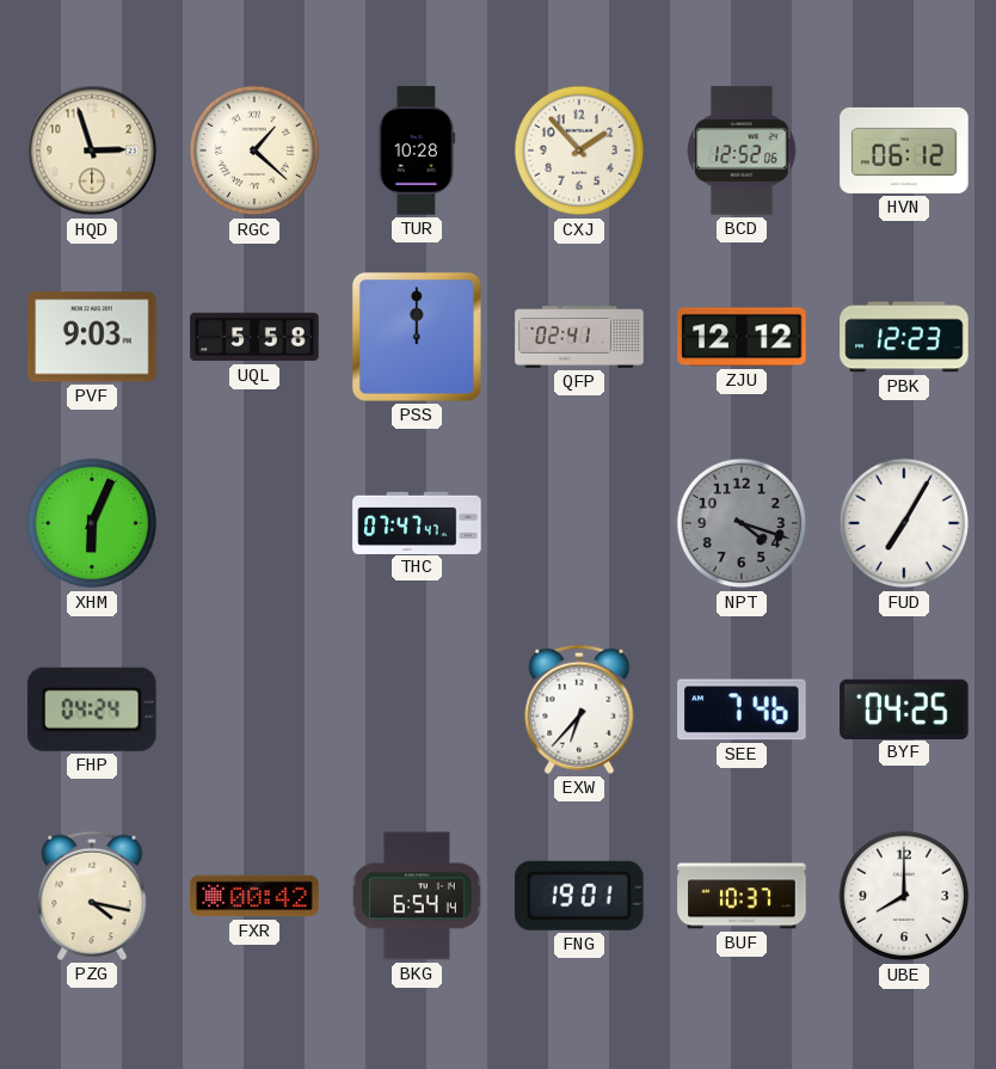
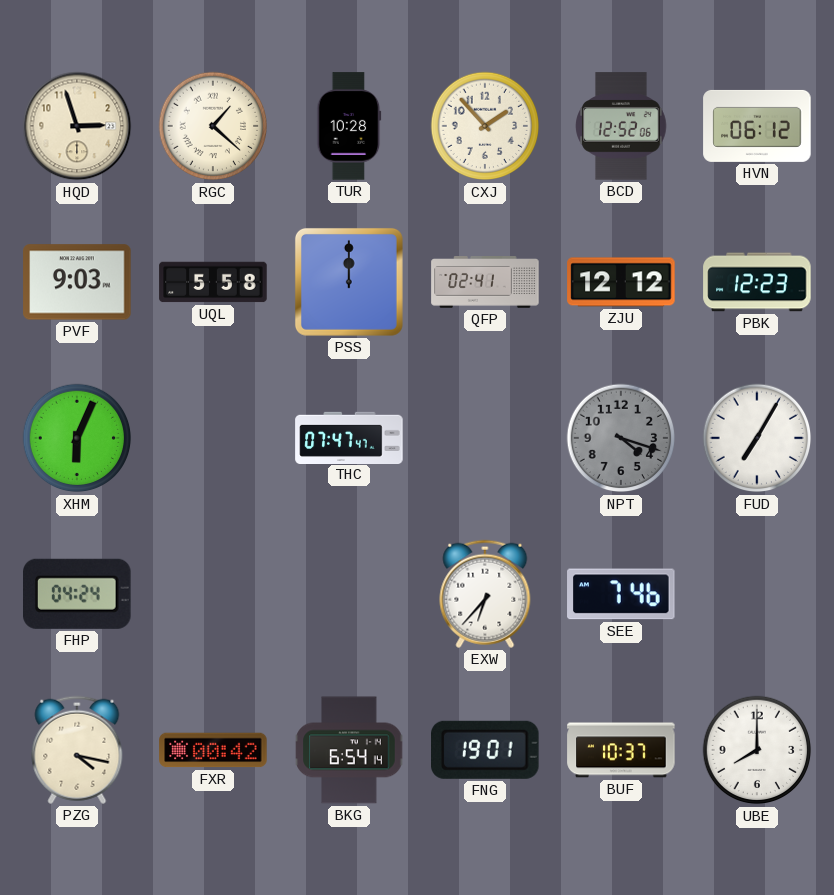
BYF: 04:25 -> none (904, 708)
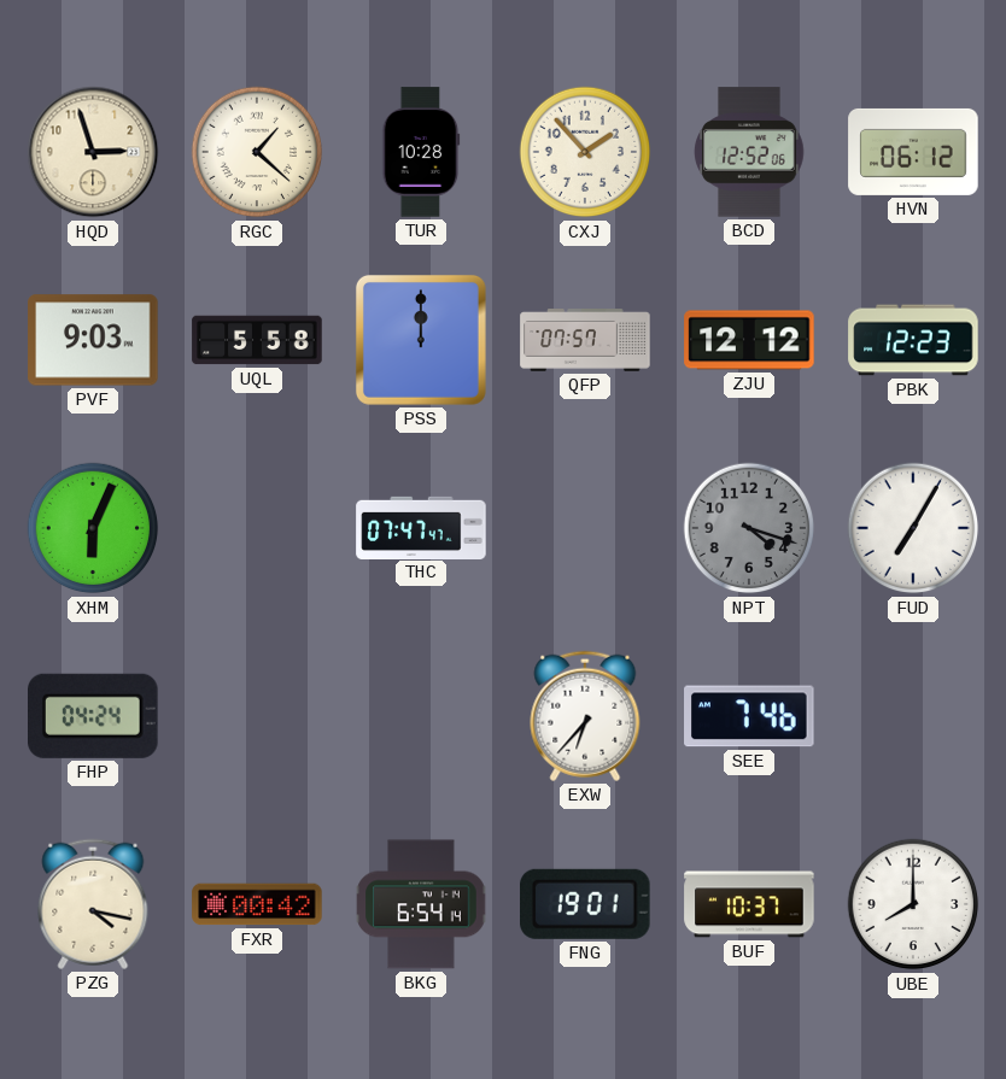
QFP: 02:41 -> 07:57 (585, 340)
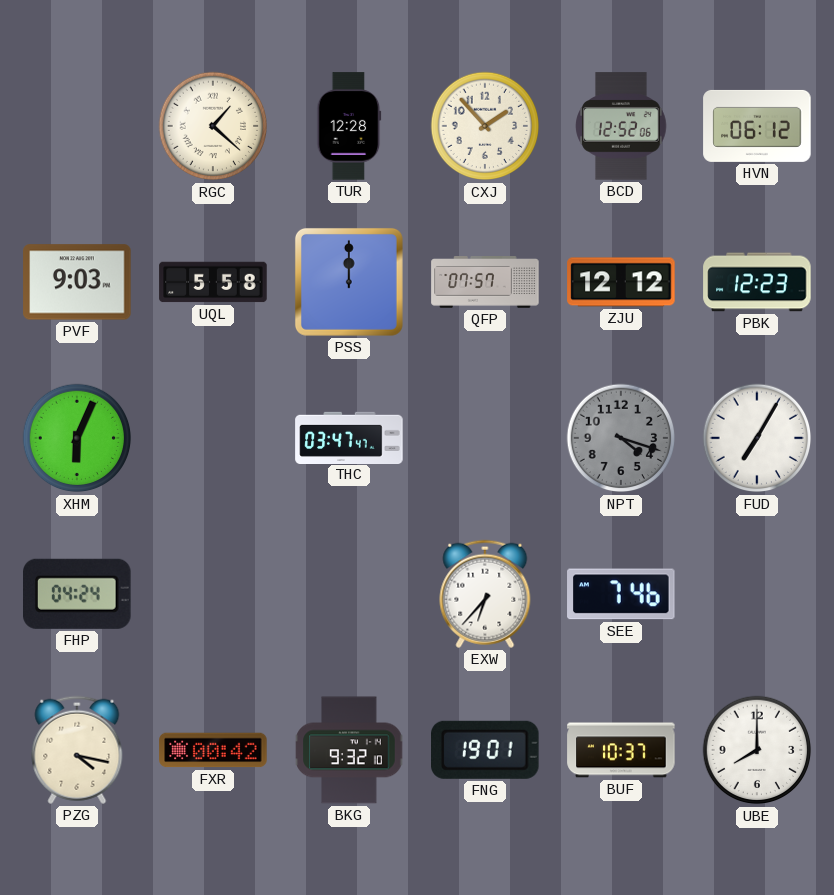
HQD: 2:57 -> none (93, 152)
TUR: 10:28 -> 12:28 (349, 126)
THC: 07:47 -> 03:47 (349, 437)
BKG: 6:54 -> 9:32 (349, 750)
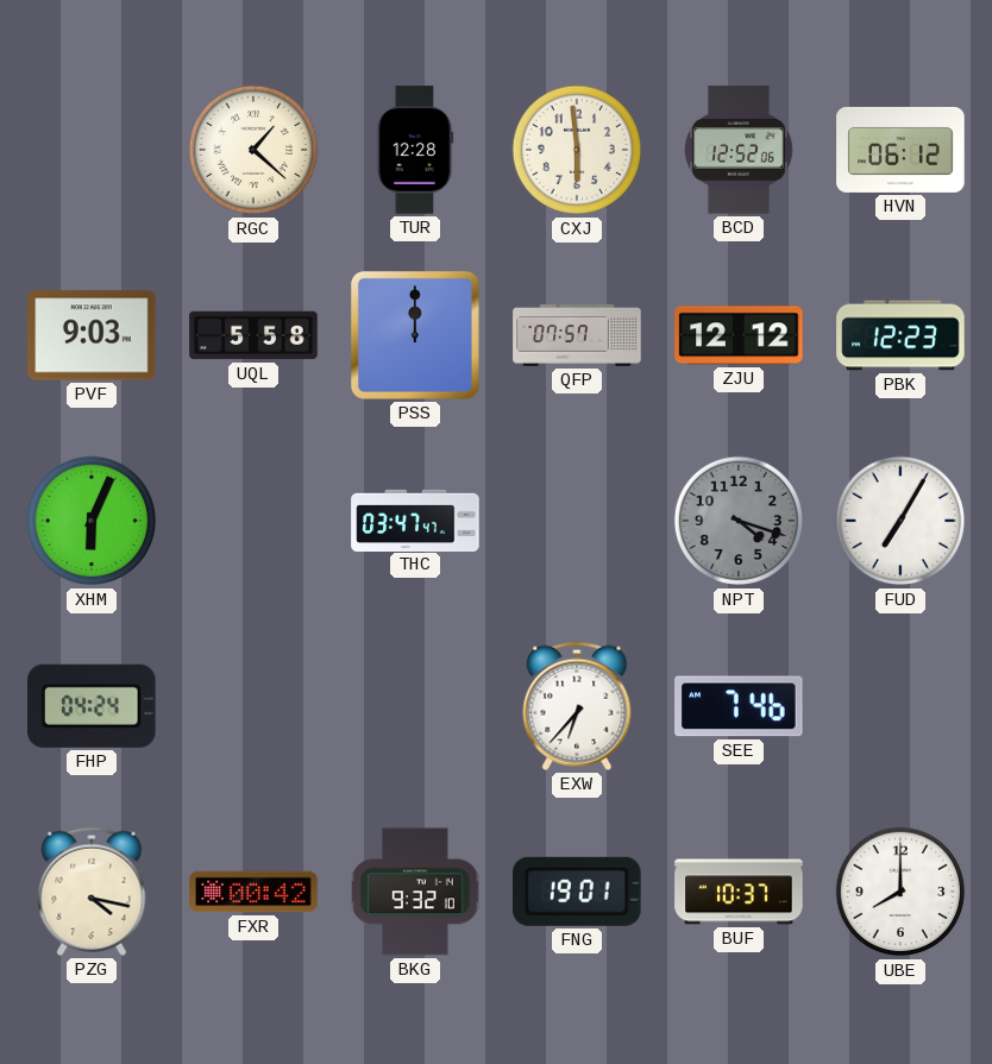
CXJ: 1:53 -> 5:59 (577, 150)
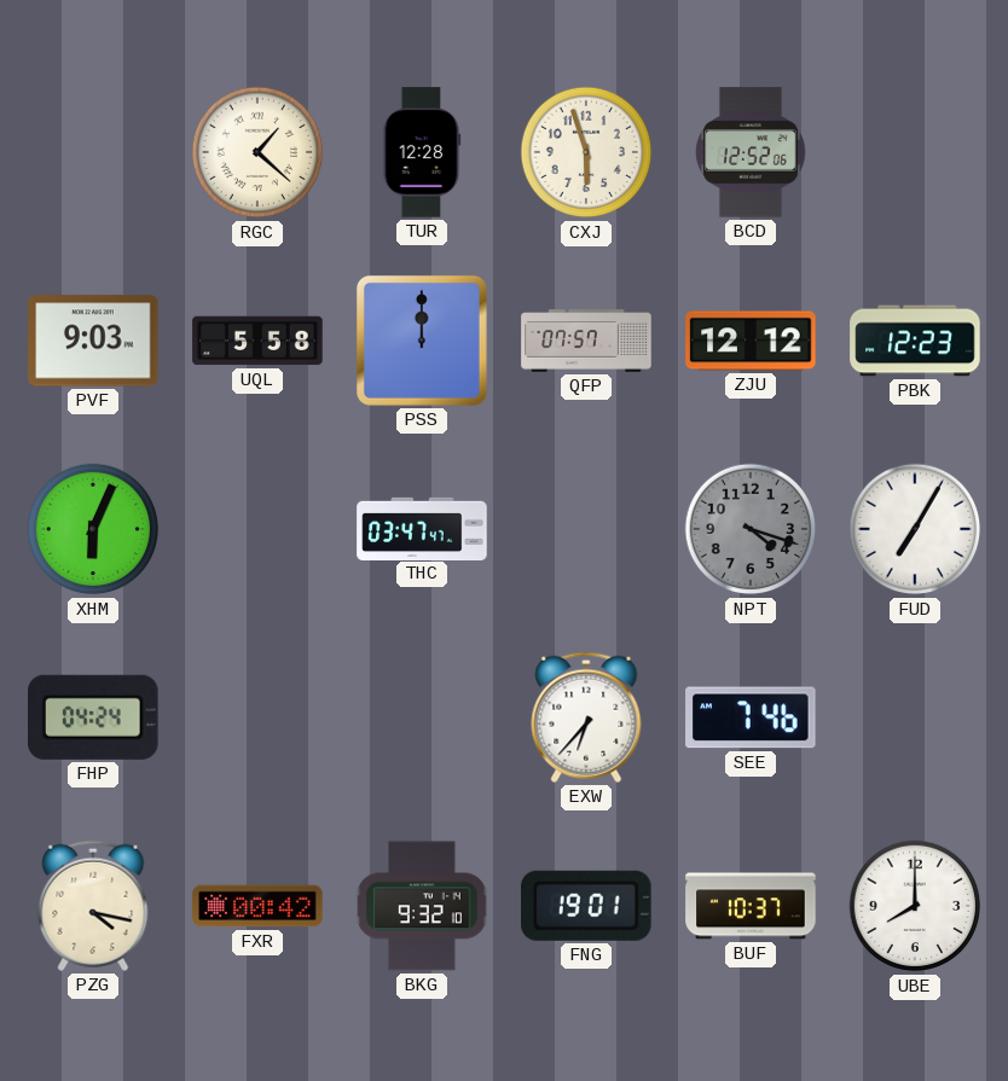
CXJ: 5:59 -> 5:57 (586, 152)
HVN: 06:12 -> none (900, 150)
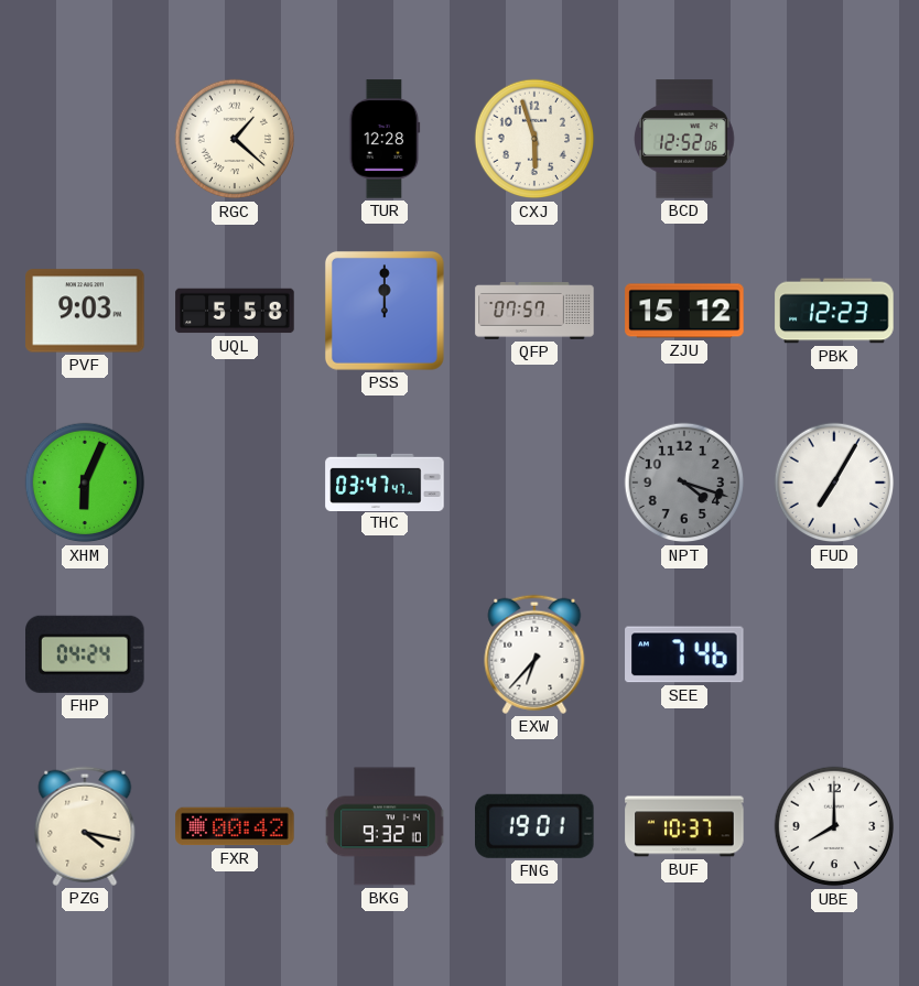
ZJU: 12:12 -> 15:12 (684, 311)
